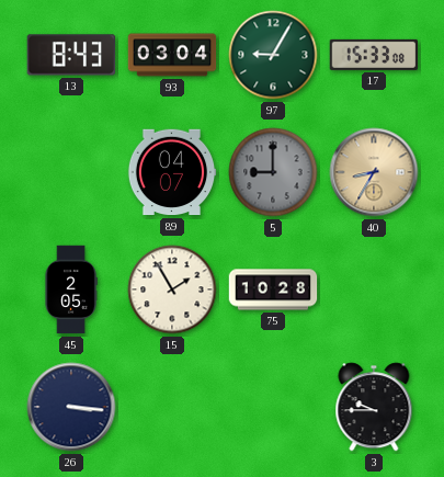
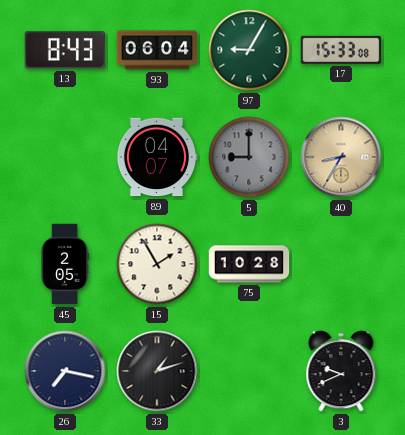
93: 03:04 -> 06:04 (157, 50)
26: 3:16 -> 7:17 (65, 371)
33: none -> 1:12 (157, 371)
3: 9:45 -> 9:41 (341, 371)
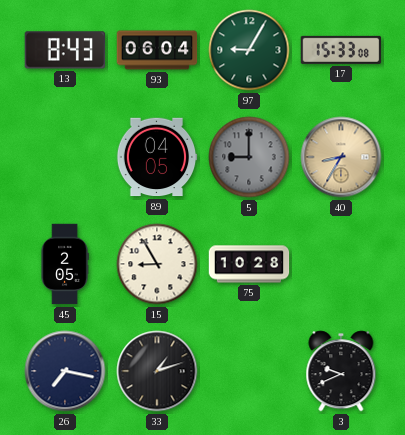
89: 04:07 -> 04:05 (157, 157)
15: 1:55 -> 8:55 (157, 264)
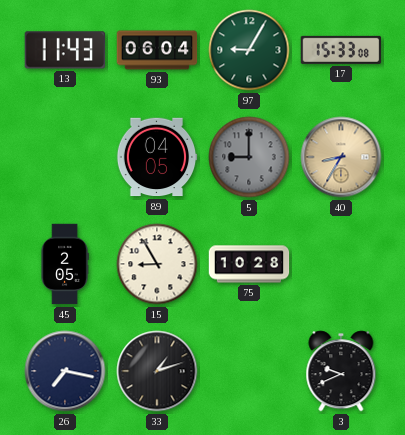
13: 8:43 -> 11:43 (65, 50)
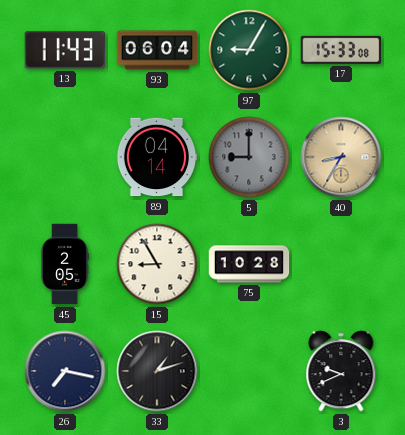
89: 04:05 -> 04:14 (157, 157)
